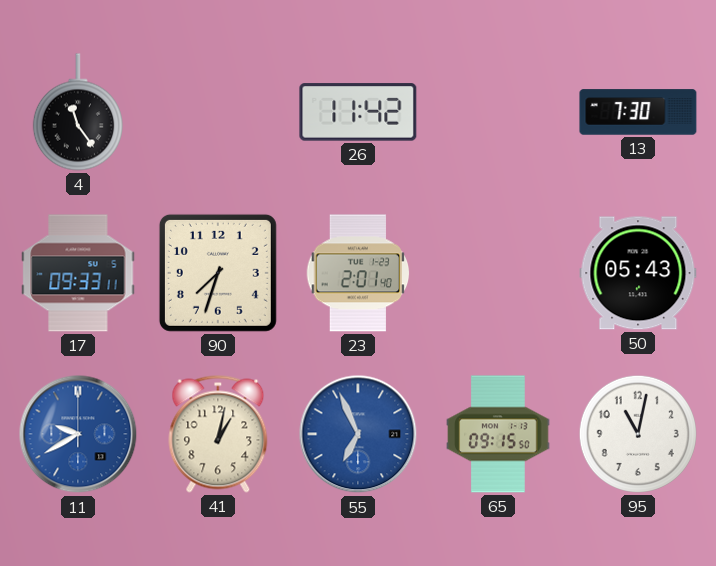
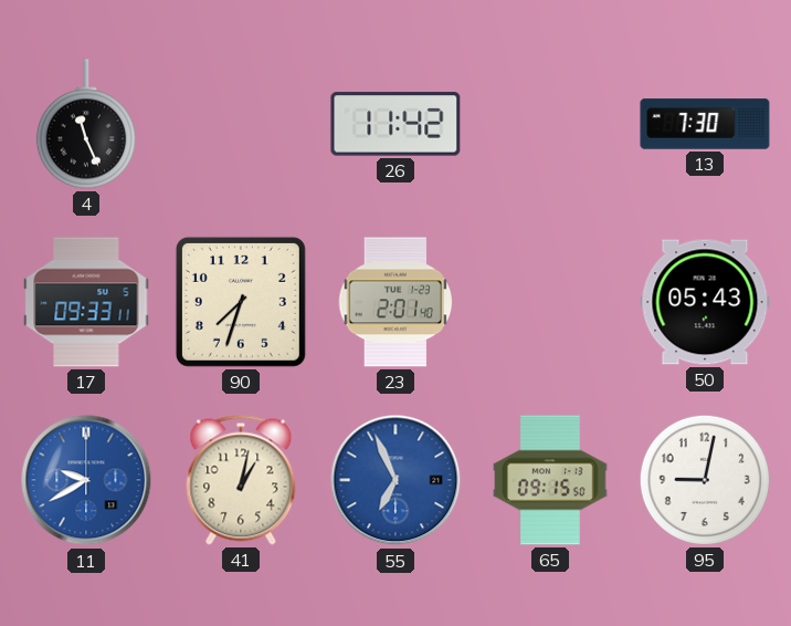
4: 11:24 -> 11:26 (86, 124)
95: 11:02 -> 9:02 (705, 480)
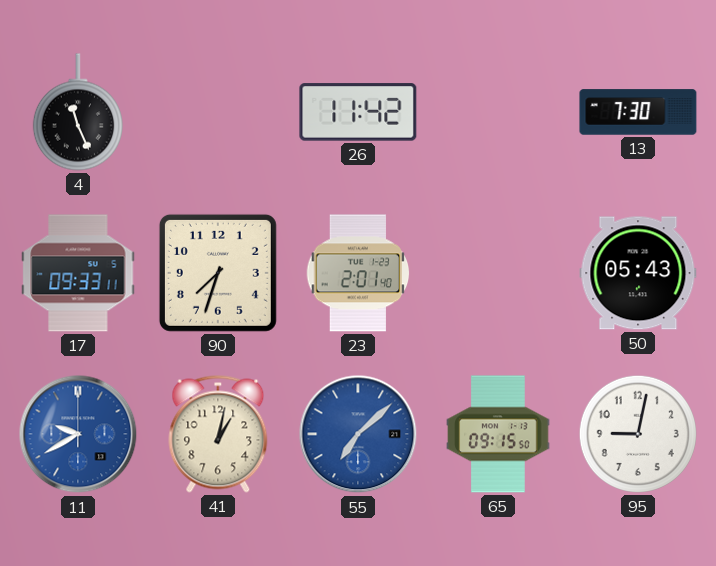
55: 6:56 -> 7:08 (358, 434)
